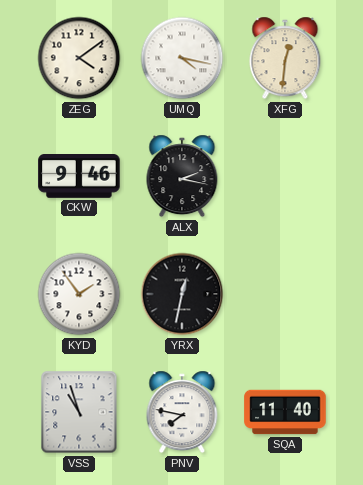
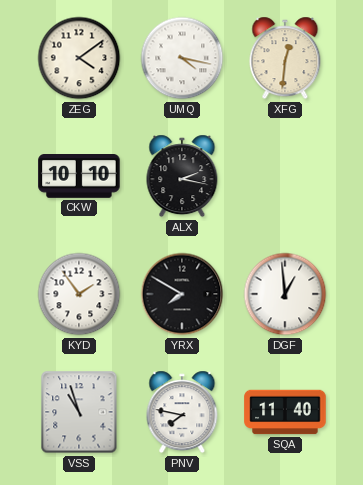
CKW: 9:46 -> 10:10 (79, 177)
YRX: 12:32 -> 7:50 (182, 294)
DGF: none -> 12:59 (285, 294)
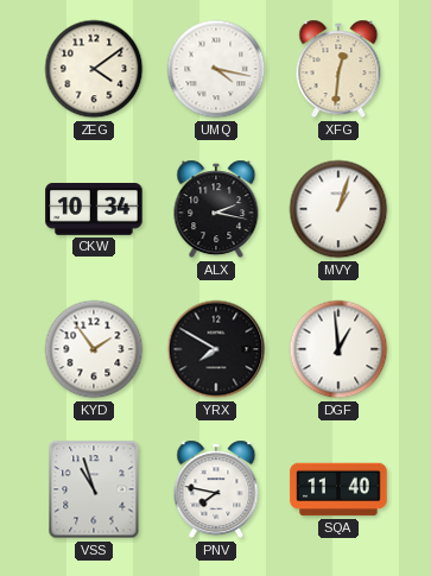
CKW: 10:10 -> 10:34 (94, 210)
MVY: none -> 1:03 (338, 209)
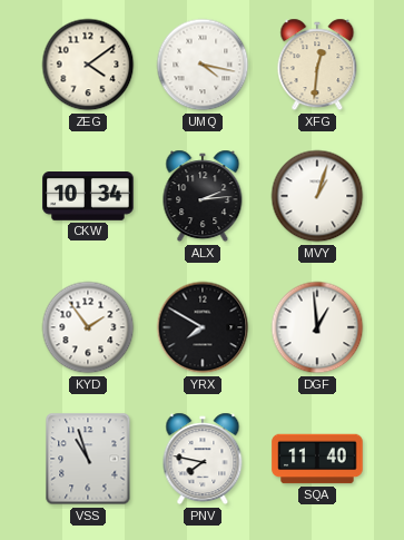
ALX: 2:17 -> 2:14 (203, 196)
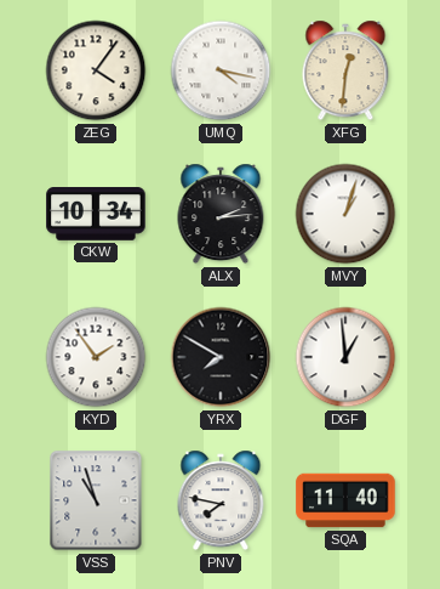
ZEG: 4:09 -> 4:06 (96, 70)
